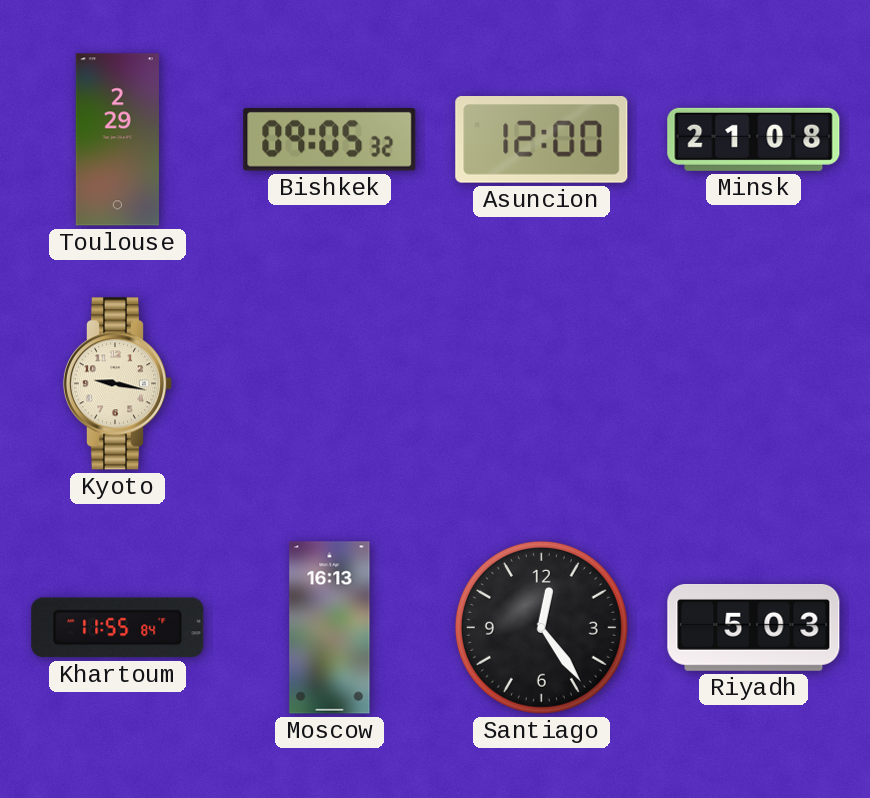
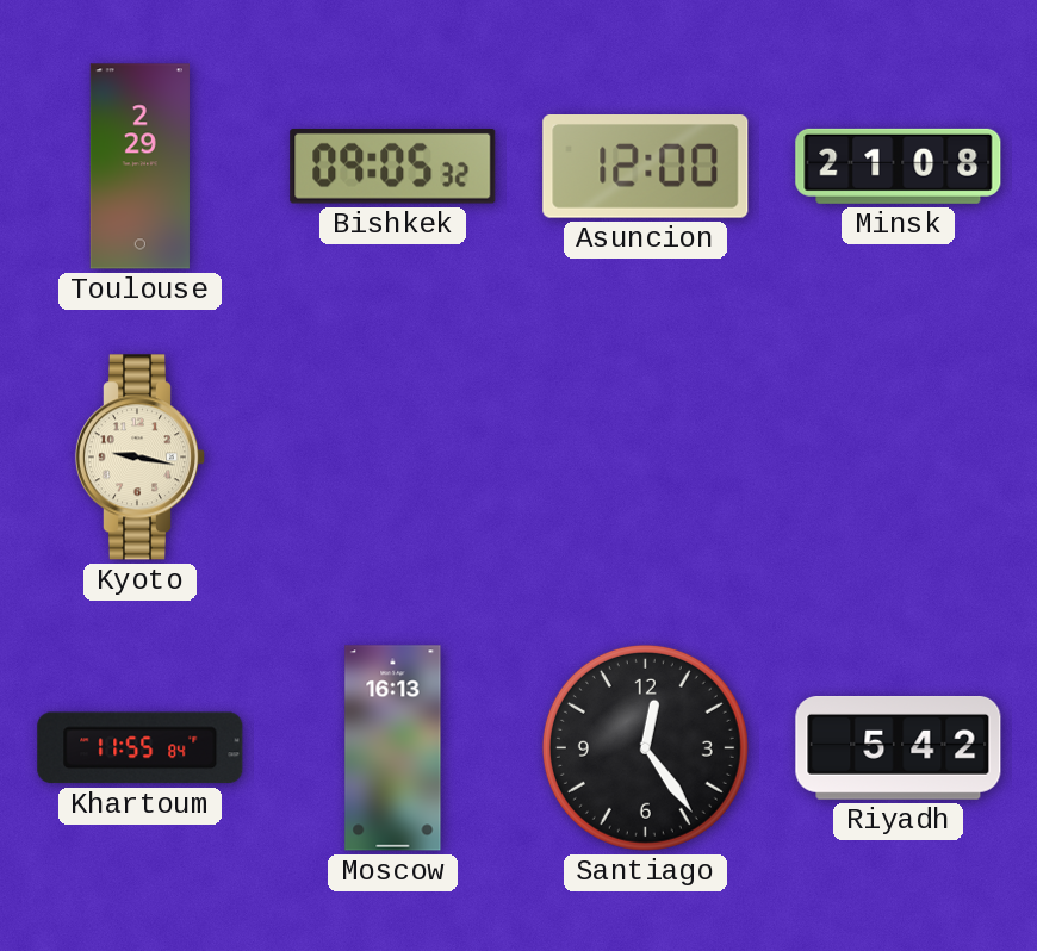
Riyadh: 5:03 -> 5:42 (899, 748)
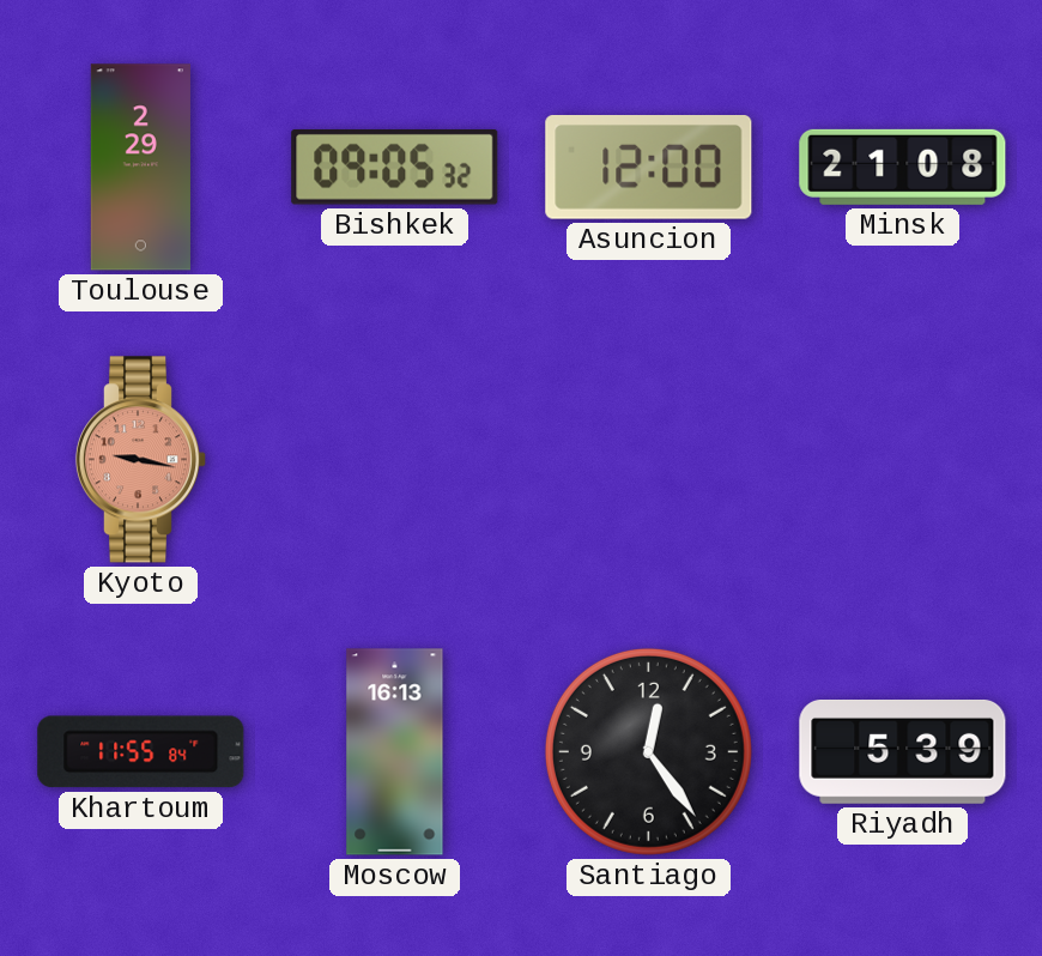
Kyoto dial: cream -> salmon (141, 460)
Riyadh: 5:42 -> 5:39 (903, 752)
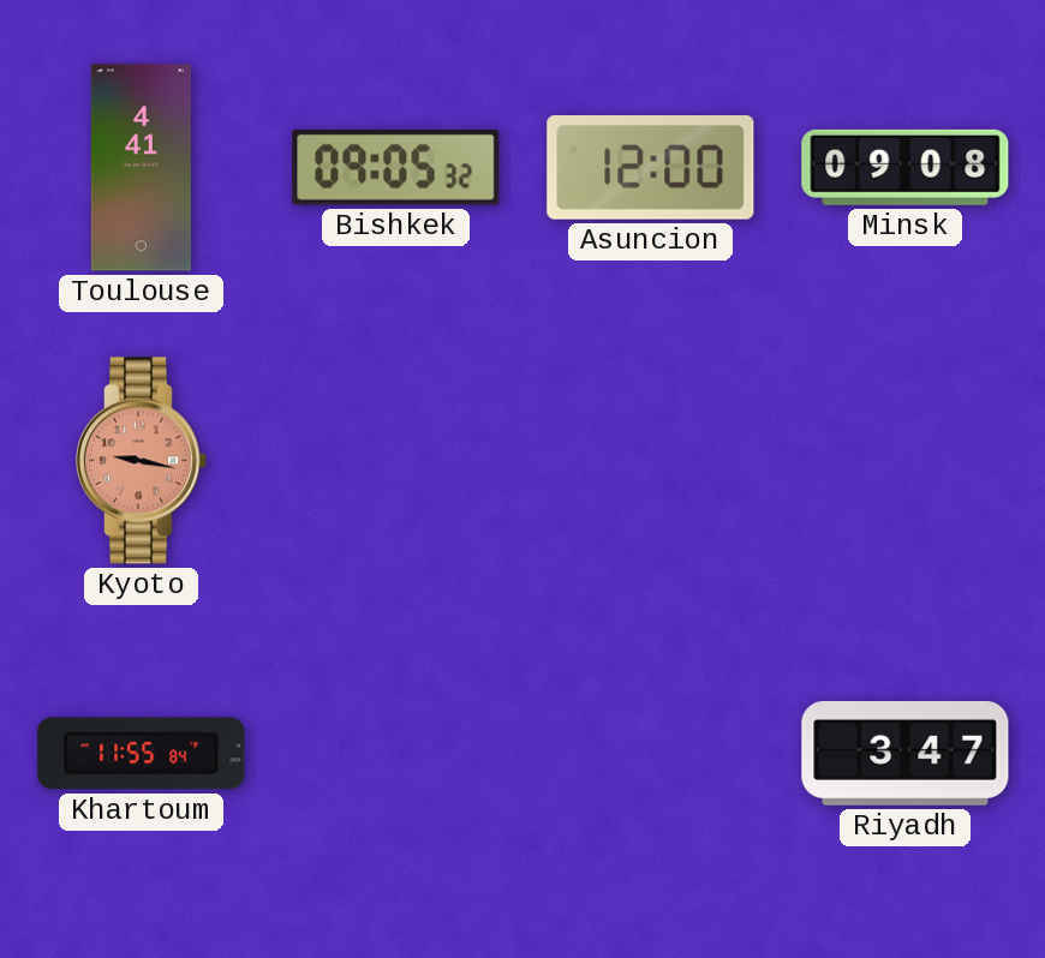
Toulouse: 2:29 -> 4:41 (141, 168)
Minsk: 21:08 -> 09:08 (906, 167)
Moscow: 16:13 -> none (395, 752)
Santiago: 12:24 -> none (648, 751)
Riyadh: 5:39 -> 3:47 (906, 754)
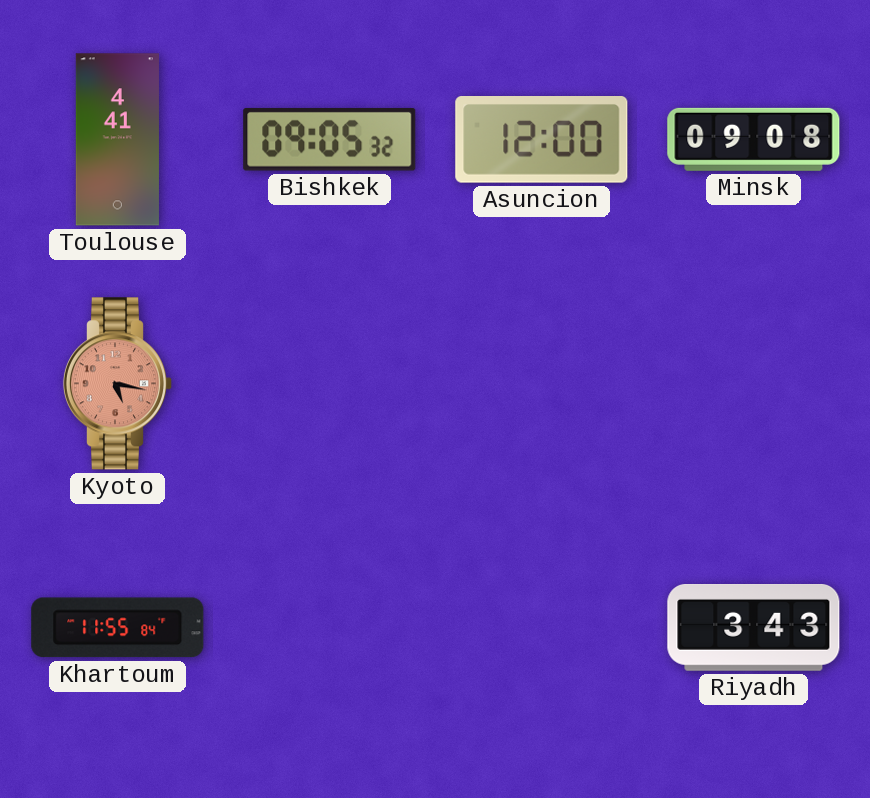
Kyoto: 9:17 -> 5:17 (118, 384)
Riyadh: 3:47 -> 3:43 (754, 628)
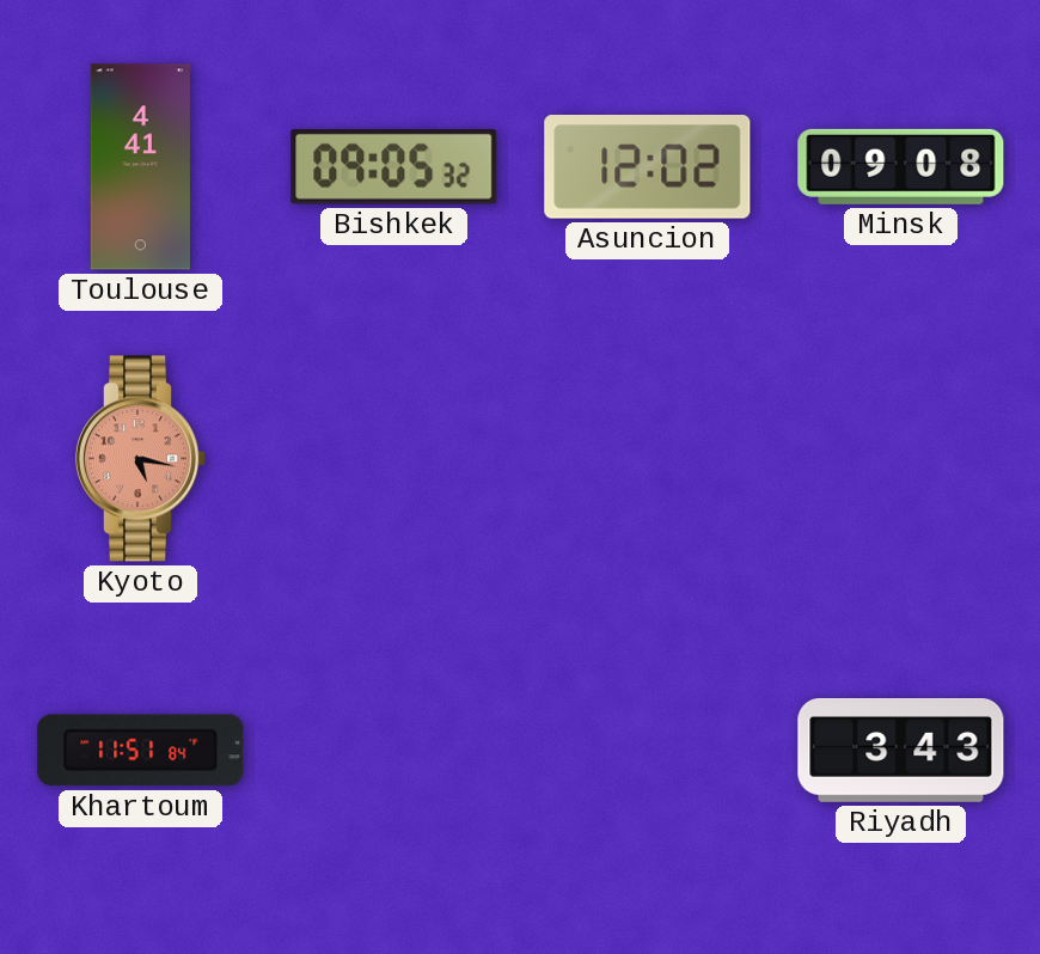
Asuncion: 12:00 -> 12:02 (648, 167)
Khartoum: 11:55 -> 11:51 (141, 751)
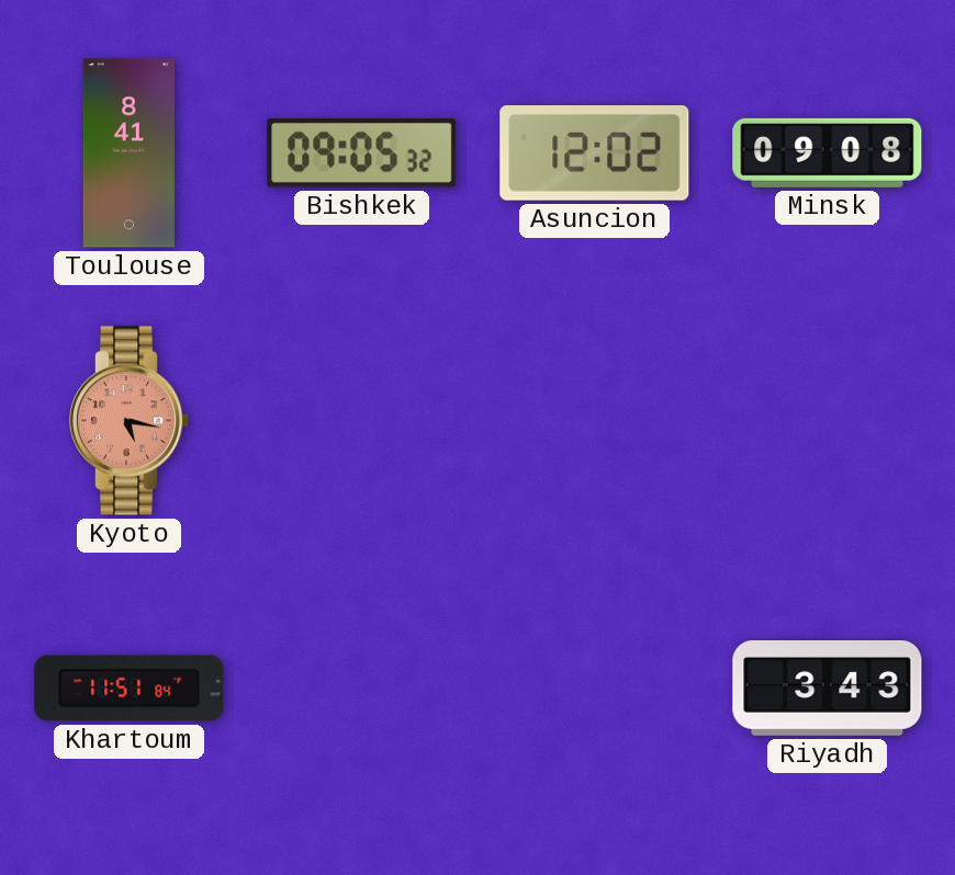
Toulouse: 4:41 -> 8:41 (128, 154)
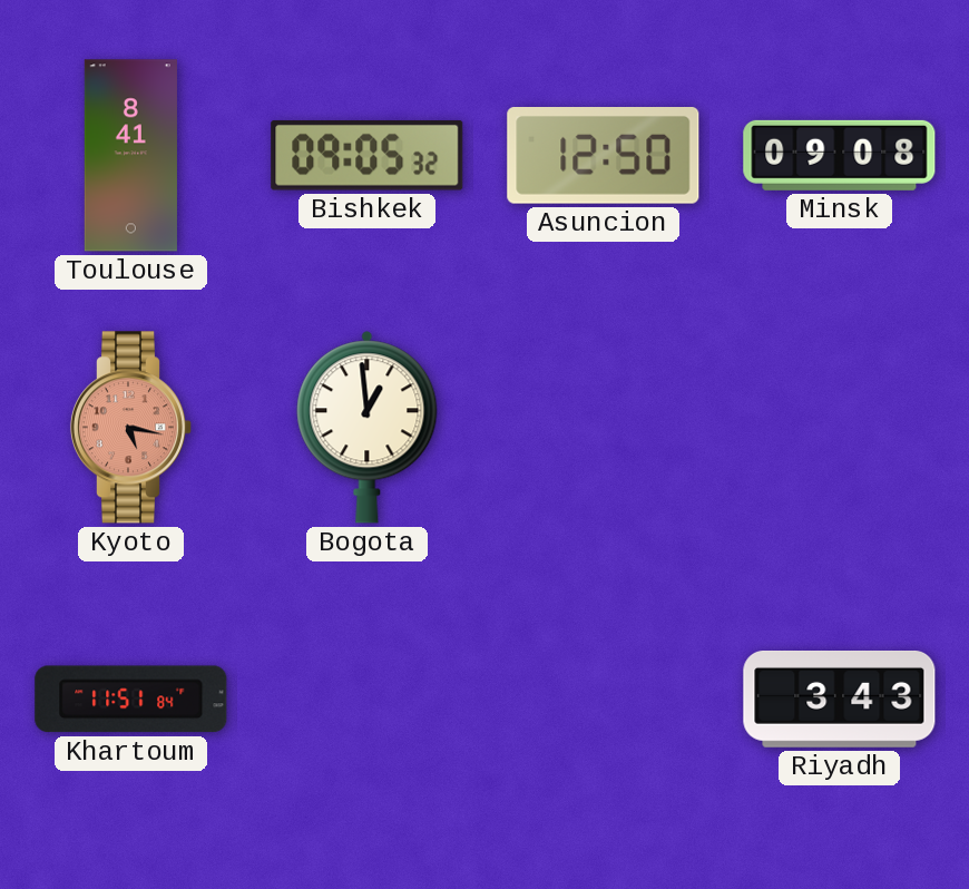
Asuncion: 12:02 -> 12:50 (604, 156)
Bogota: none -> 12:59 (368, 428)
